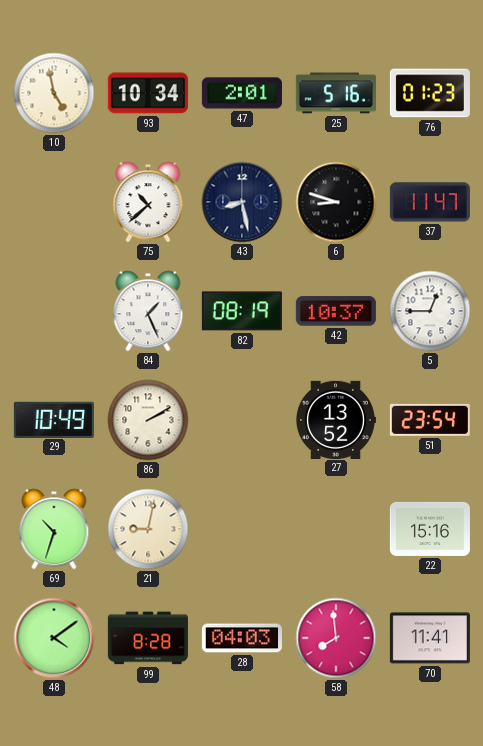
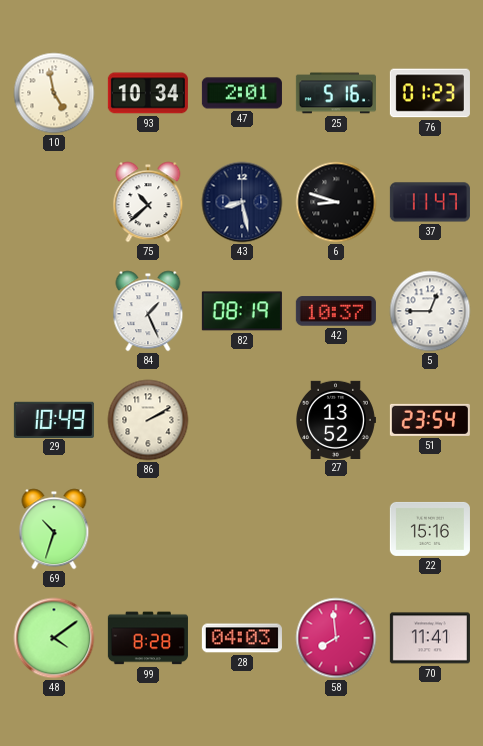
21: 9:02 -> none (148, 529)
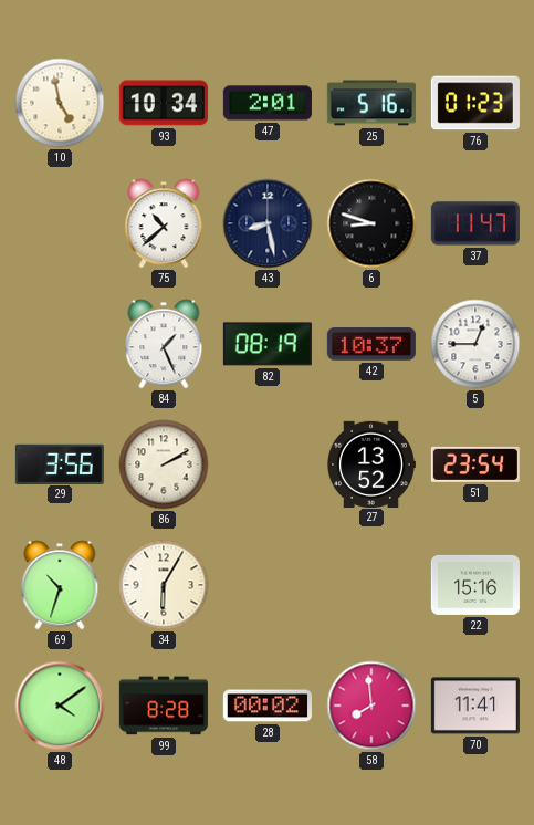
29: 10:49 -> 3:56 (60, 463)
34: none -> 6:05 (164, 585)
28: 04:03 -> 00:02 (268, 706)
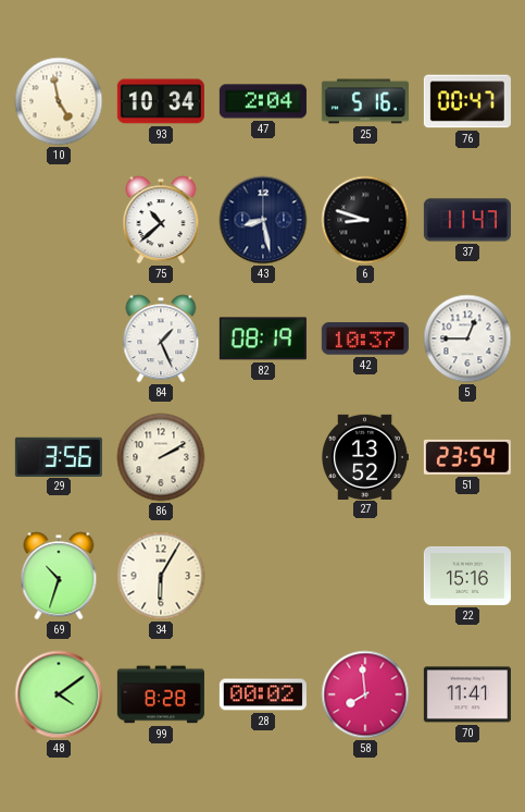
47: 2:01 -> 2:04 (263, 101)
76: 01:23 -> 00:47 (467, 101)
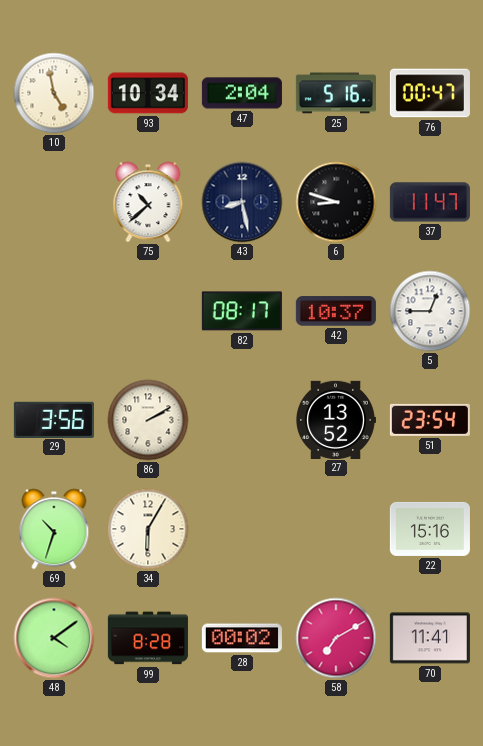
84: 1:26 -> none (161, 339)
82: 08:19 -> 08:17 (242, 311)
58: 7:59 -> 7:10 (336, 638)
